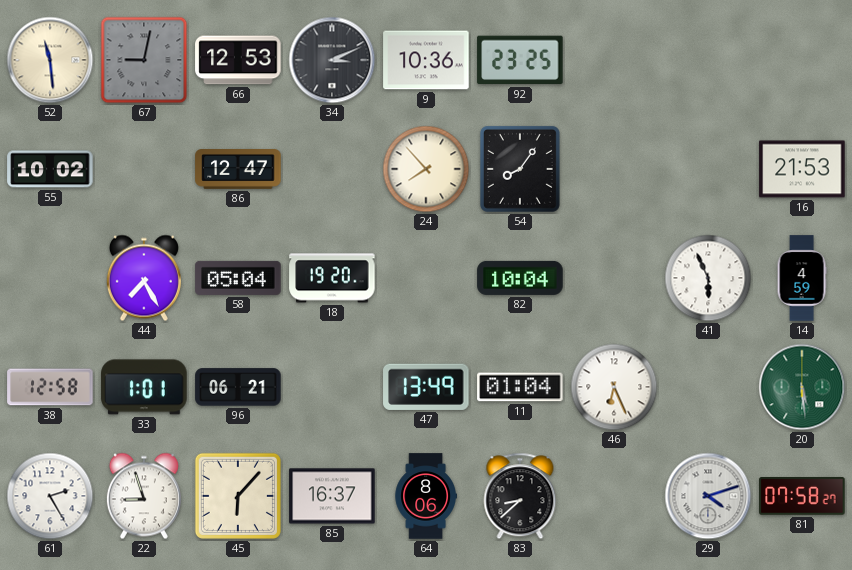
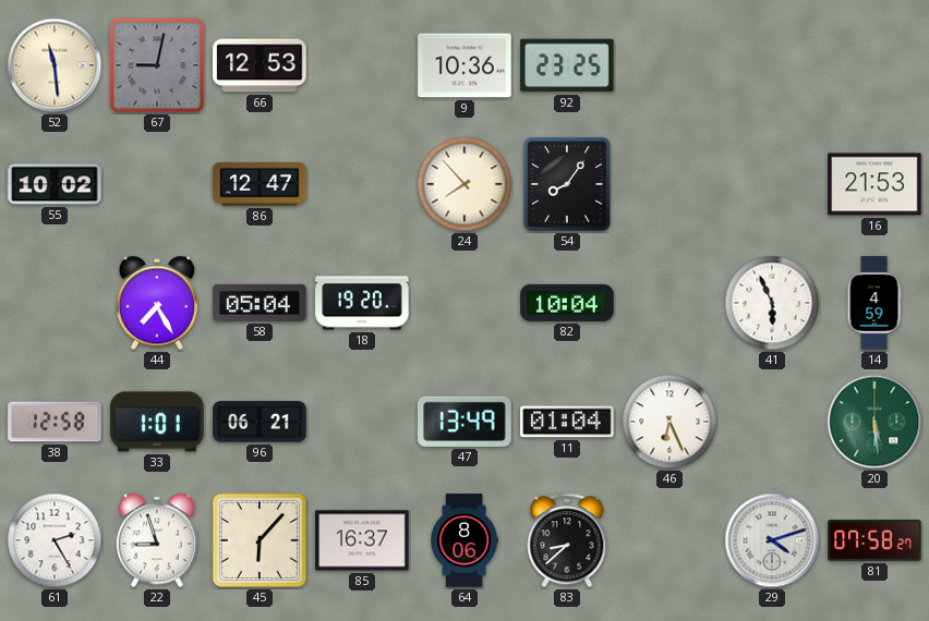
34: 3:11 -> none (332, 60)
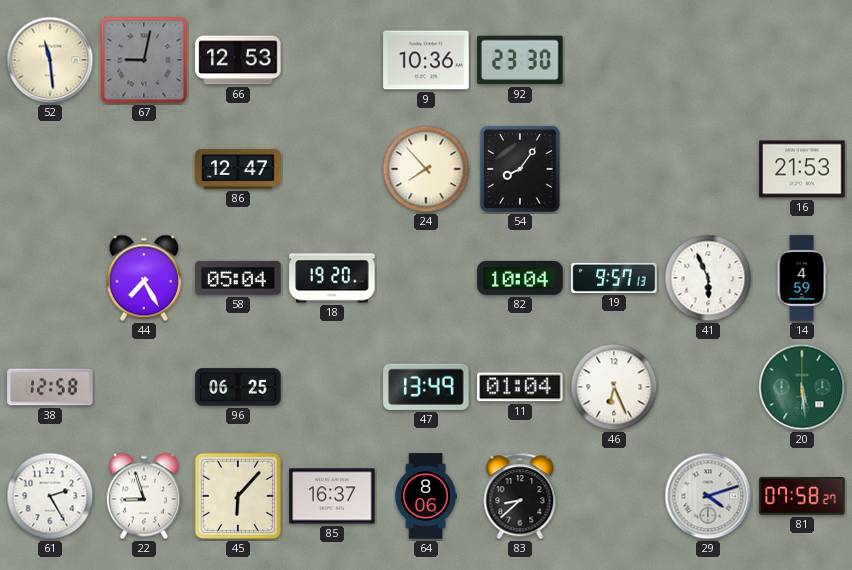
92: 23:25 -> 23:30 (520, 60)
55: 10:02 -> none (55, 184)
19: none -> 9:57 (614, 278)
33: 1:01 -> none (157, 422)
96: 06:21 -> 06:25 (238, 387)
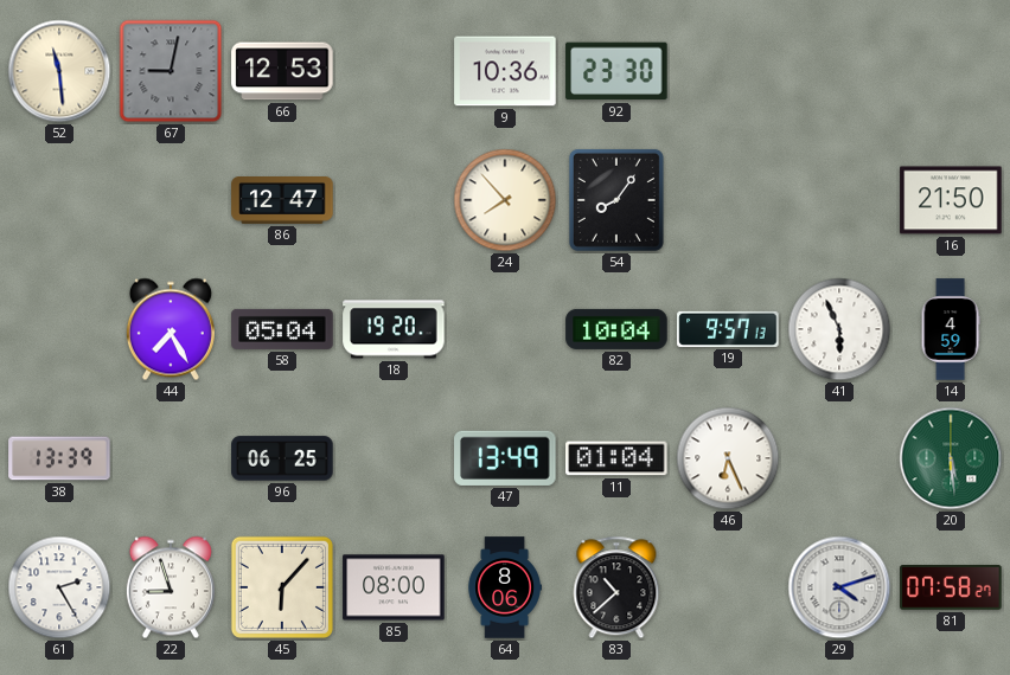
16: 21:53 -> 21:50 (951, 200)
38: 12:58 -> 13:39 (59, 458)
85: 16:37 -> 08:00 (394, 587)
83: 8:38 -> 10:38 (616, 587)
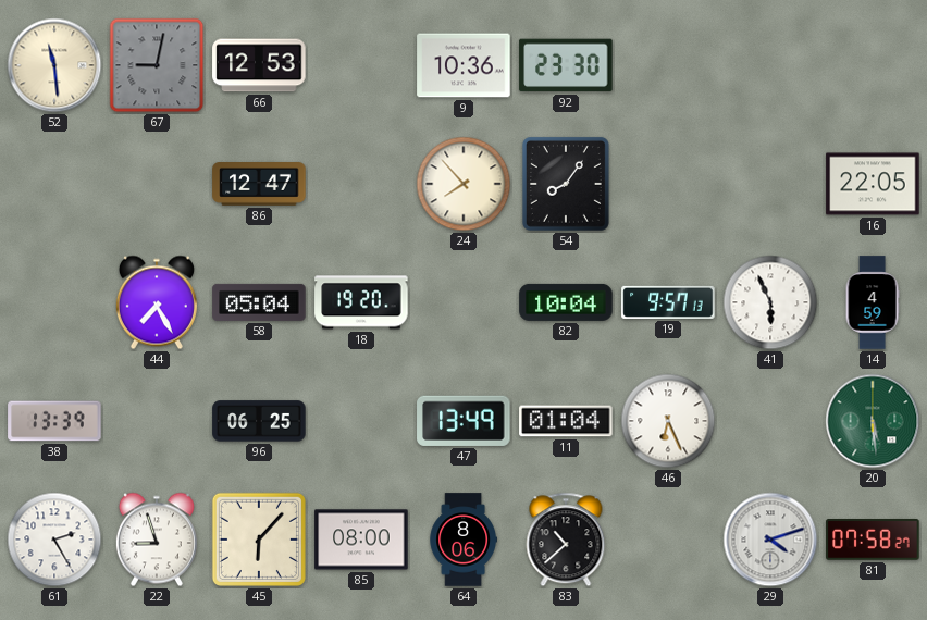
16: 21:50 -> 22:05 (873, 184)
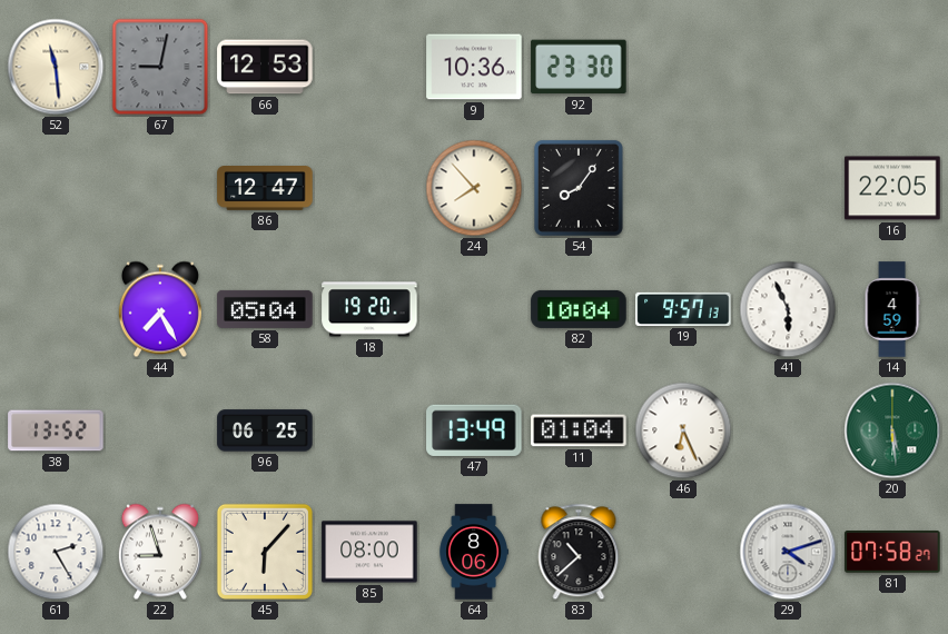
38: 13:39 -> 13:52 (56, 430)
